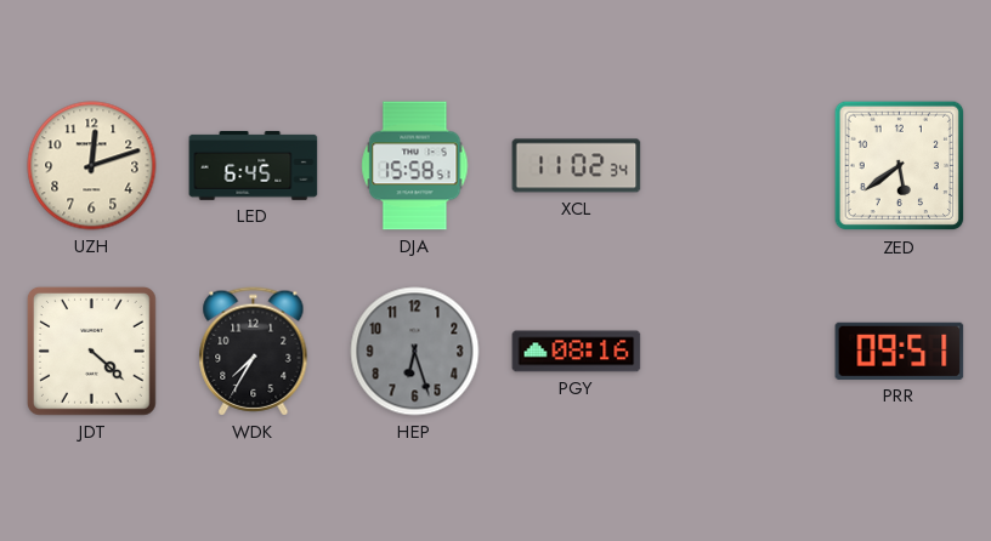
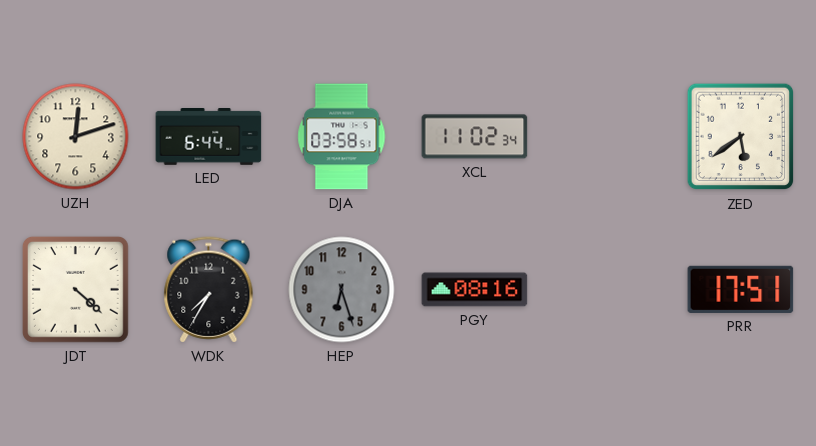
LED: 6:45 -> 6:44 (209, 137)
DJA: 15:58 -> 03:58 (342, 137)
PRR: 09:51 -> 17:51 (741, 289)
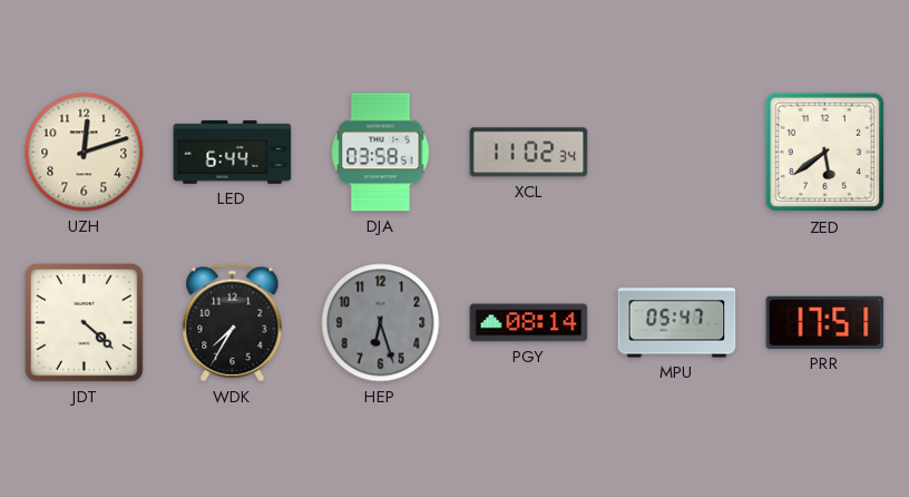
PGY: 08:16 -> 08:14 (529, 323)
MPU: none -> 05:47 (677, 323)
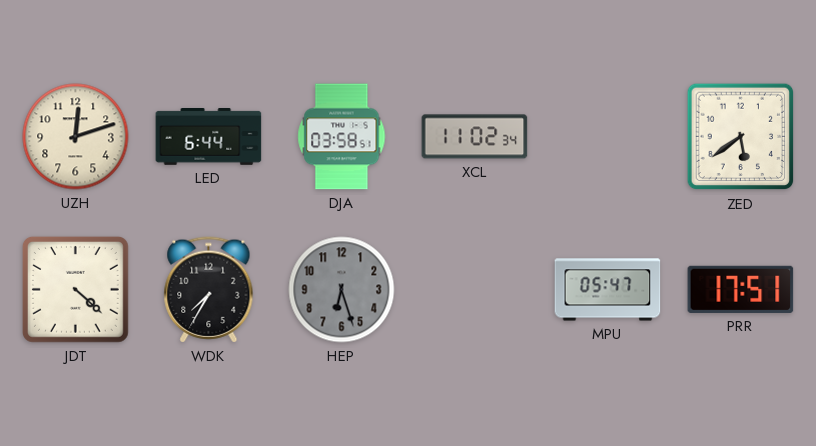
PGY: 08:14 -> none (529, 323)
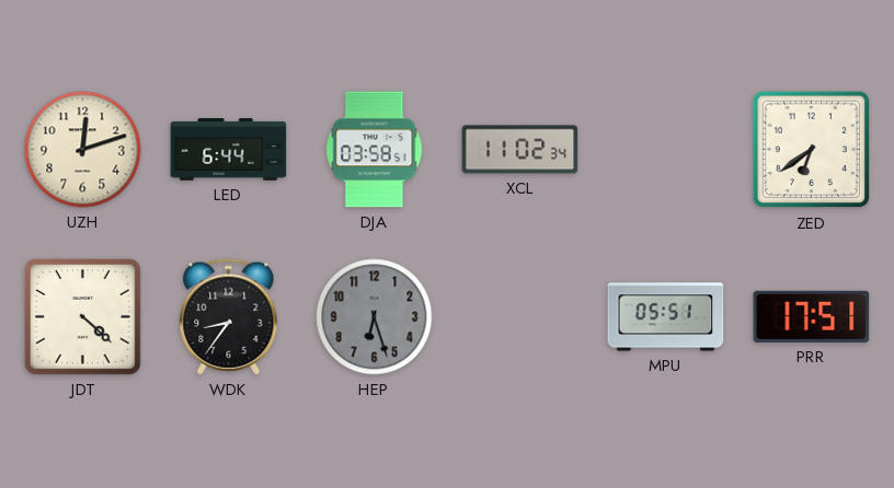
ZED: 5:39 -> 6:39 (812, 150)
WDK: 7:35 -> 8:36 (229, 317)
MPU: 05:47 -> 05:51 (666, 317)
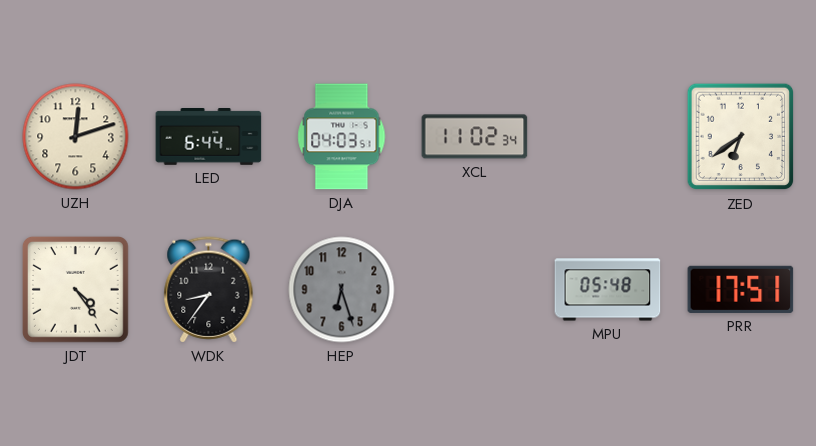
DJA: 03:58 -> 04:03 (342, 137)
JDT: 4:22 -> 4:24 (75, 289)
MPU: 05:51 -> 05:48 (608, 290)
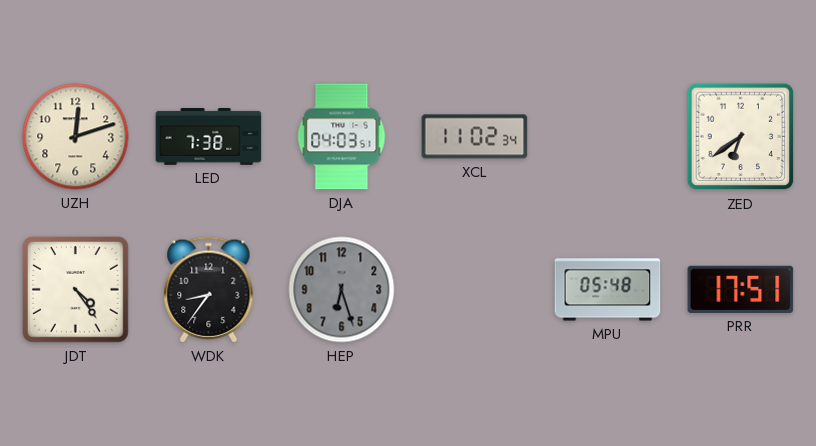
LED: 6:44 -> 7:38 (209, 137)
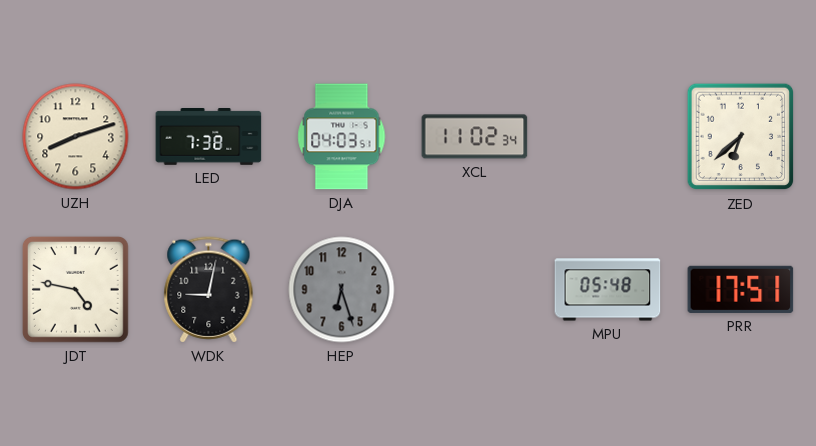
UZH: 12:12 -> 8:12 (76, 137)
ZED: 6:39 -> 6:38 (741, 137)
JDT: 4:24 -> 4:47 (75, 289)
WDK: 8:36 -> 9:02 (209, 290)
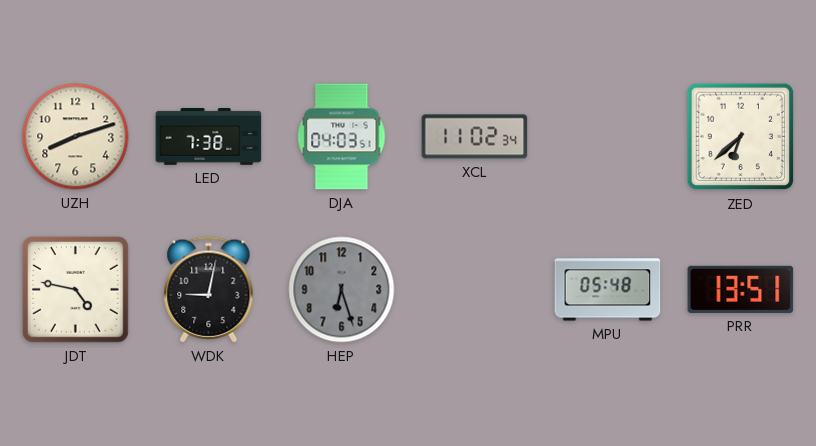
PRR: 17:51 -> 13:51 (741, 289)
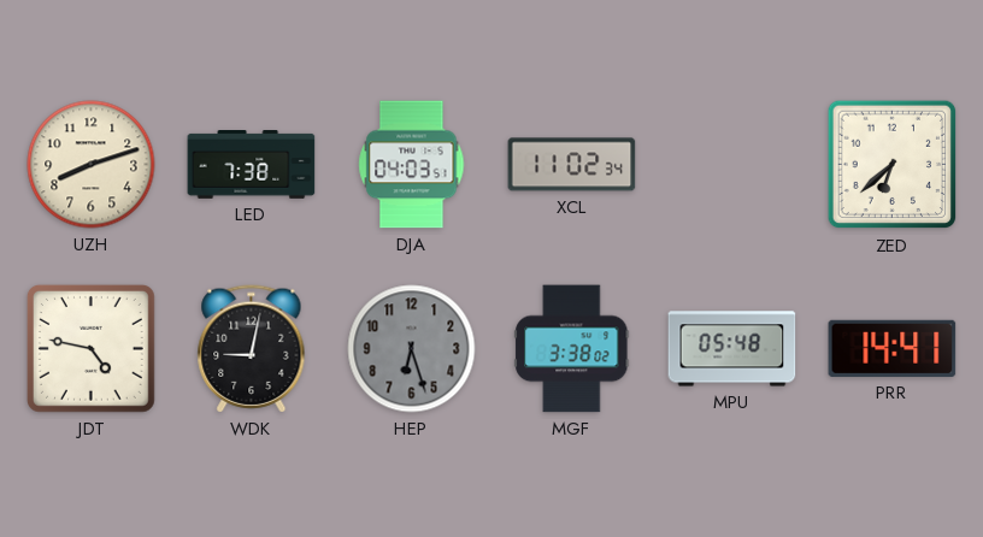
MGF: none -> 3:38 (572, 349)
PRR: 13:51 -> 14:41 (893, 348)
